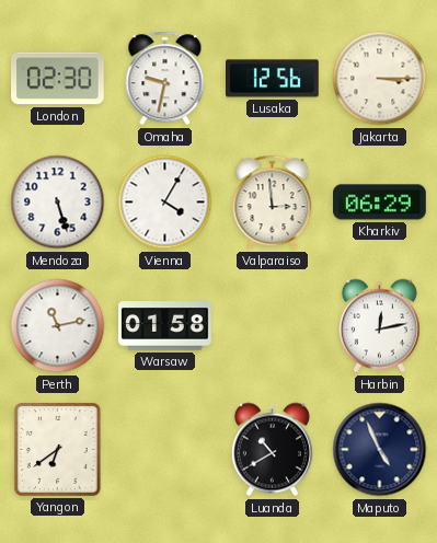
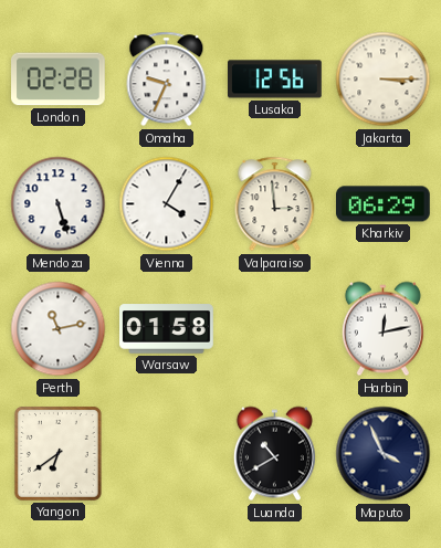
London: 02:30 -> 02:28 (59, 80)
Omaha: 9:32 -> 9:34 (167, 80)
Maputo: 4:56 -> 3:56 (384, 454)
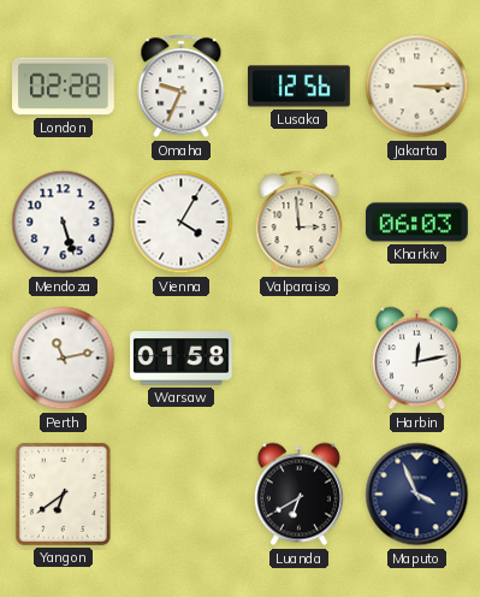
Kharkiv: 06:29 -> 06:03 (417, 223)
Luanda: 10:40 -> 6:40 (298, 495)
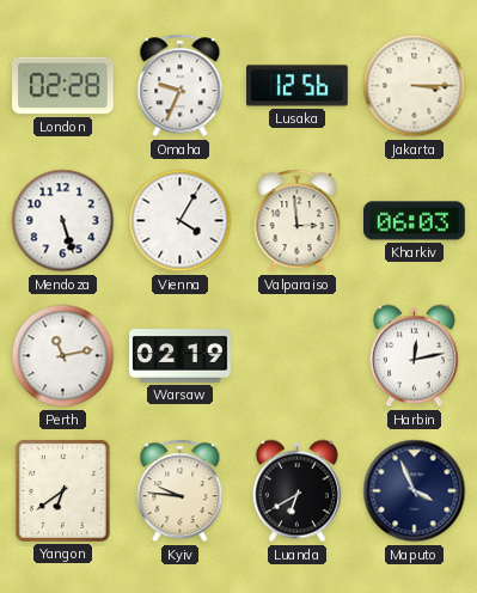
Warsaw: 01:58 -> 02:19 (181, 356)
Kyiv: none -> 9:46 (181, 491)
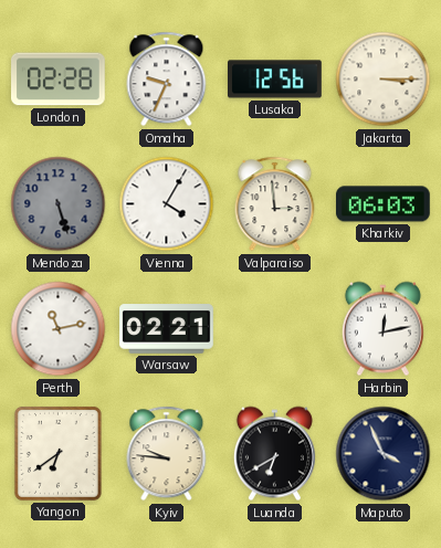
Mendoza dial: white -> grey (59, 204)
Warsaw: 02:19 -> 02:21 (167, 329)
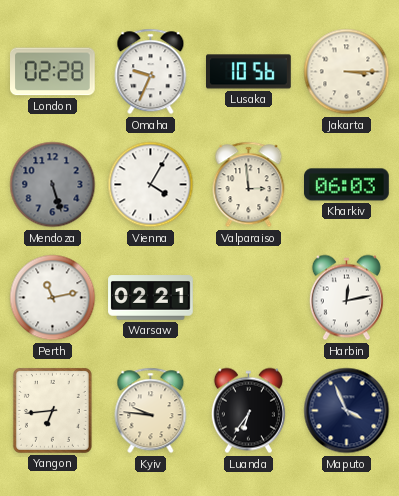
Lusaka: 12:56 -> 10:56 (249, 72)
Yangon: 6:39 -> 6:44 (52, 410)
Luanda: 6:40 -> 6:36 (248, 411)
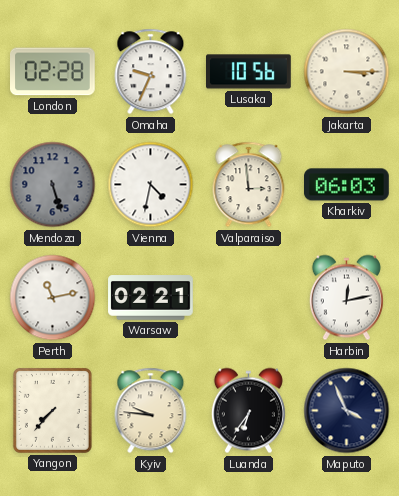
Vienna: 4:05 -> 4:32 (151, 185)
Yangon: 6:44 -> 7:37 (52, 410)
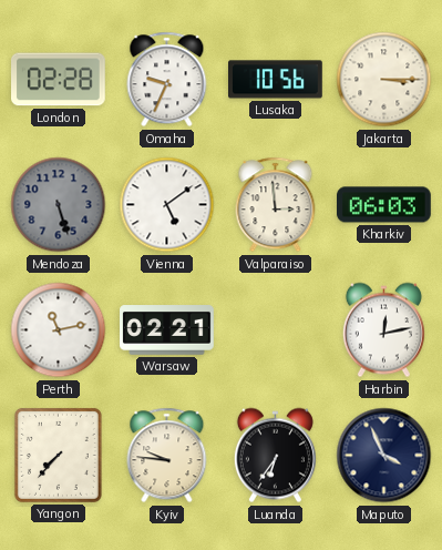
Vienna: 4:32 -> 5:09 (167, 205)
